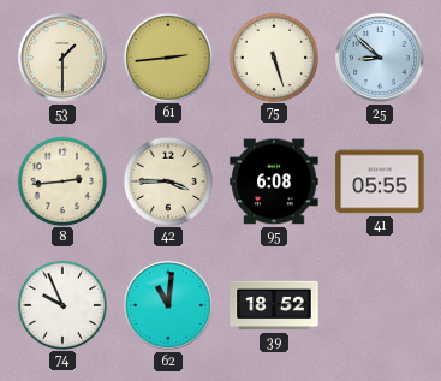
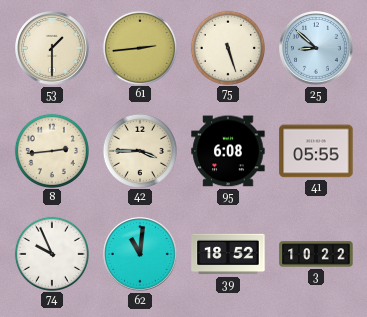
3: none -> 10:22 (316, 254)
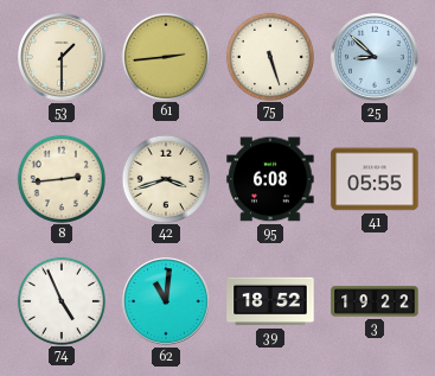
42: 3:45 -> 3:42 (165, 178)
74: 9:56 -> 4:56 (60, 300)
3: 10:22 -> 19:22 (375, 301)
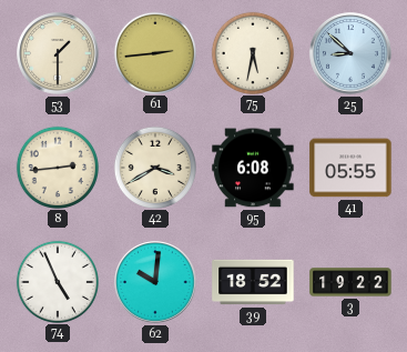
75: 5:27 -> 5:32 (252, 52)
42: 3:42 -> 3:40 (154, 167)
62: 11:01 -> 10:01 (155, 282)
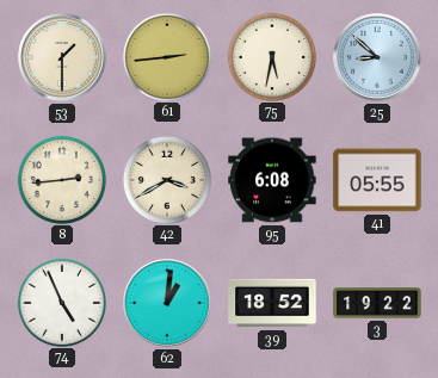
62: 10:01 -> 1:01 (167, 303)
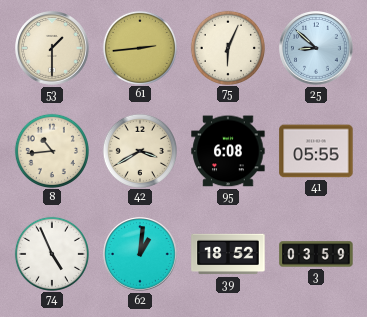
75: 5:32 -> 6:04 (227, 47)
8: 2:44 -> 10:44 (51, 150)
3: 19:22 -> 03:59 (316, 254)
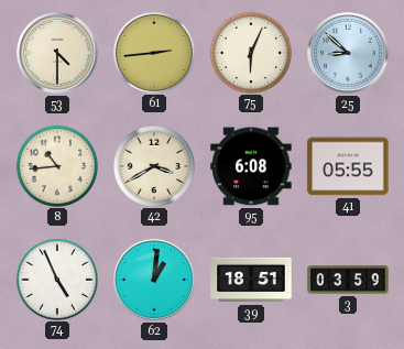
53: 1:30 -> 4:30 (57, 53)
39: 18:52 -> 18:51 (251, 280)
